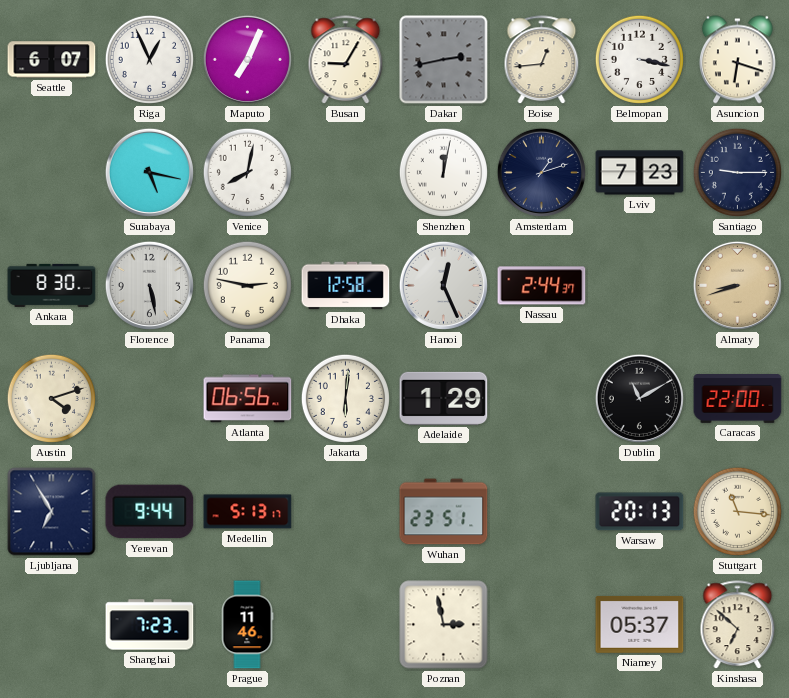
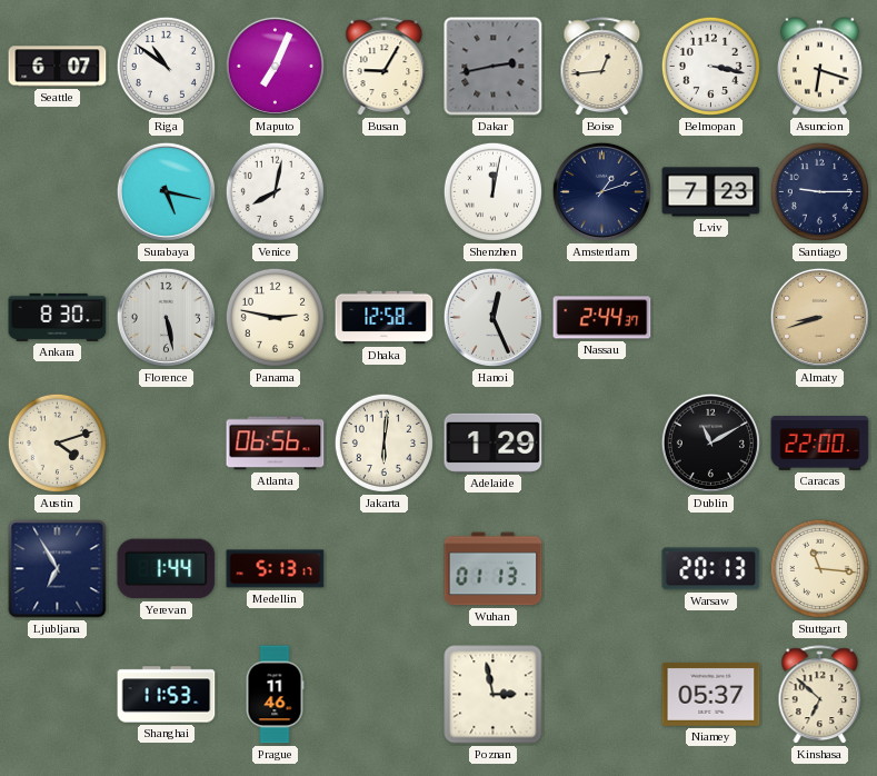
Riga: 12:56 -> 10:51 (166, 66)
Yerevan: 9:44 -> 1:44 (167, 569)
Wuhan: 23:51 -> 01:13 (494, 569)
Shanghai: 7:23 -> 11:53 (167, 695)
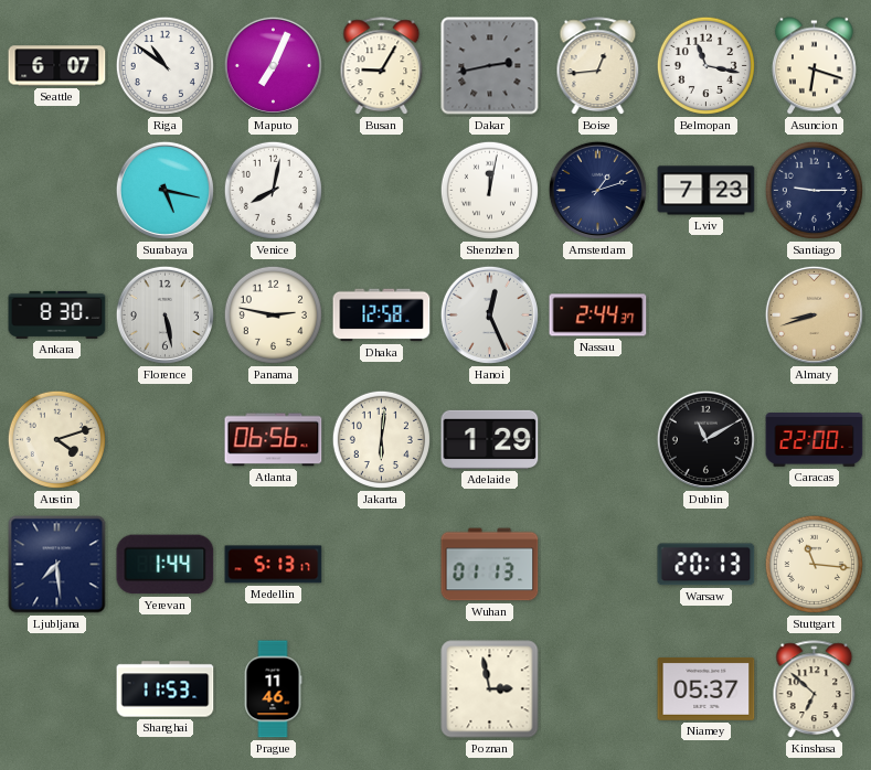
Belmopan: 3:17 -> 11:17 (705, 65)
Ljubljana: 6:55 -> 7:29 (57, 565)
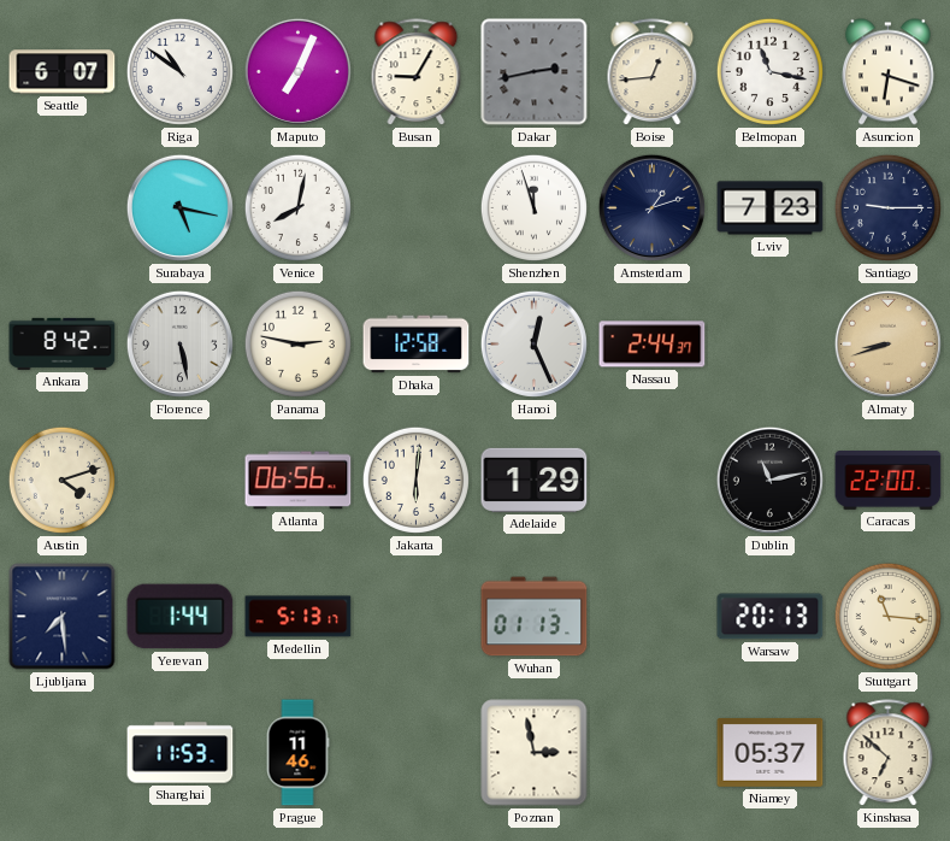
Shenzhen: 12:02 -> 11:57 (533, 207)
Ankara: 8:30 -> 8:42 (63, 343)
Dublin: 11:10 -> 11:13 (769, 480)
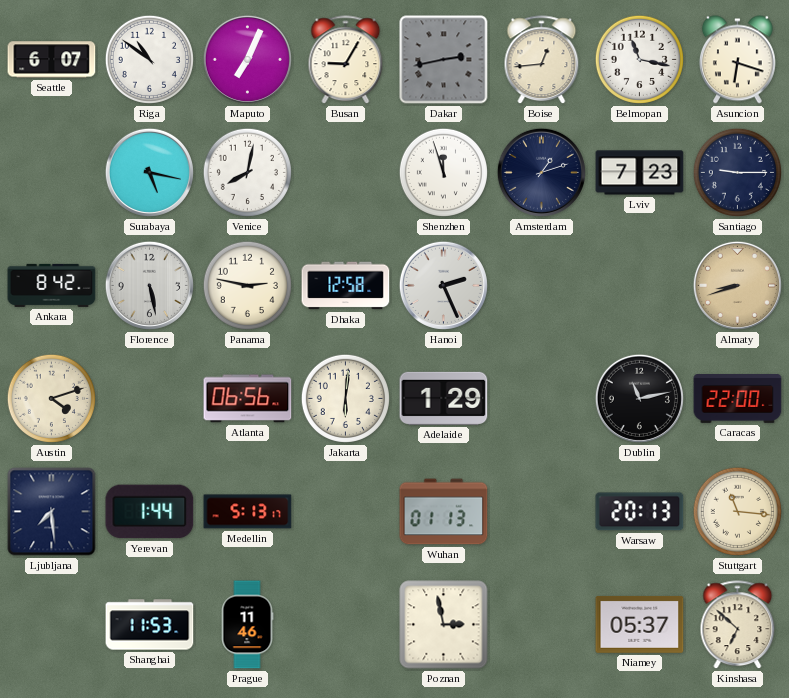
Hanoi: 12:26 -> 2:26 (443, 285)
Nassau: 2:44 -> none (653, 345)
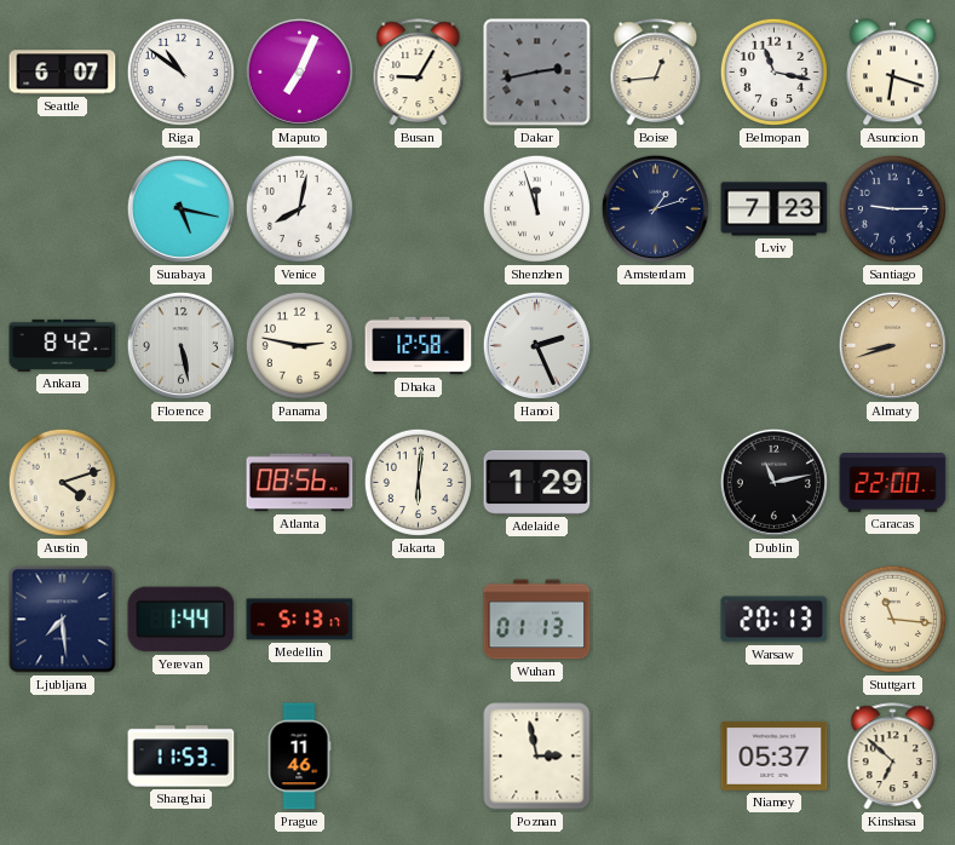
Atlanta: 06:56 -> 08:56 (300, 483)
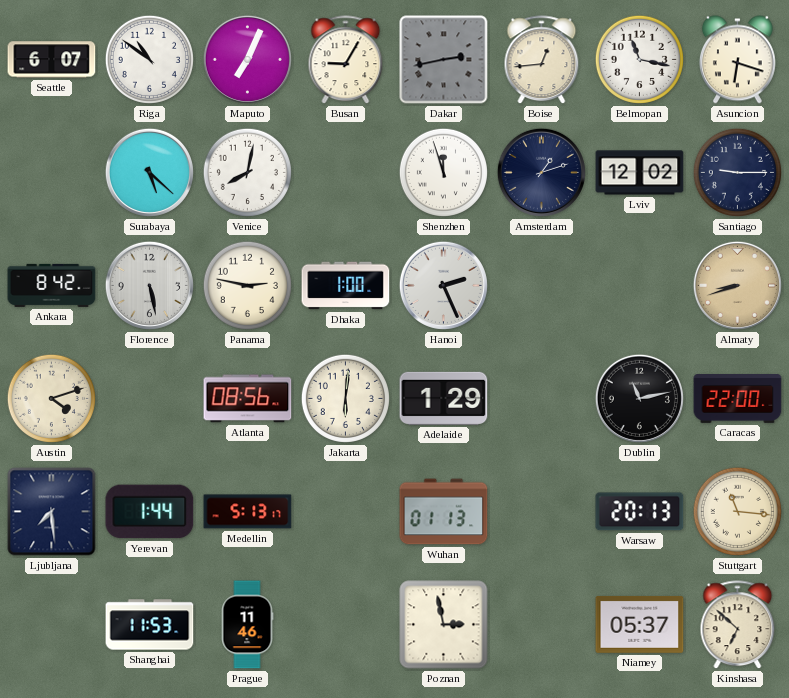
Surabaya: 5:17 -> 5:22 (149, 172)
Lviv: 7:23 -> 12:02 (640, 173)
Dhaka: 12:58 -> 1:00 (346, 286)
